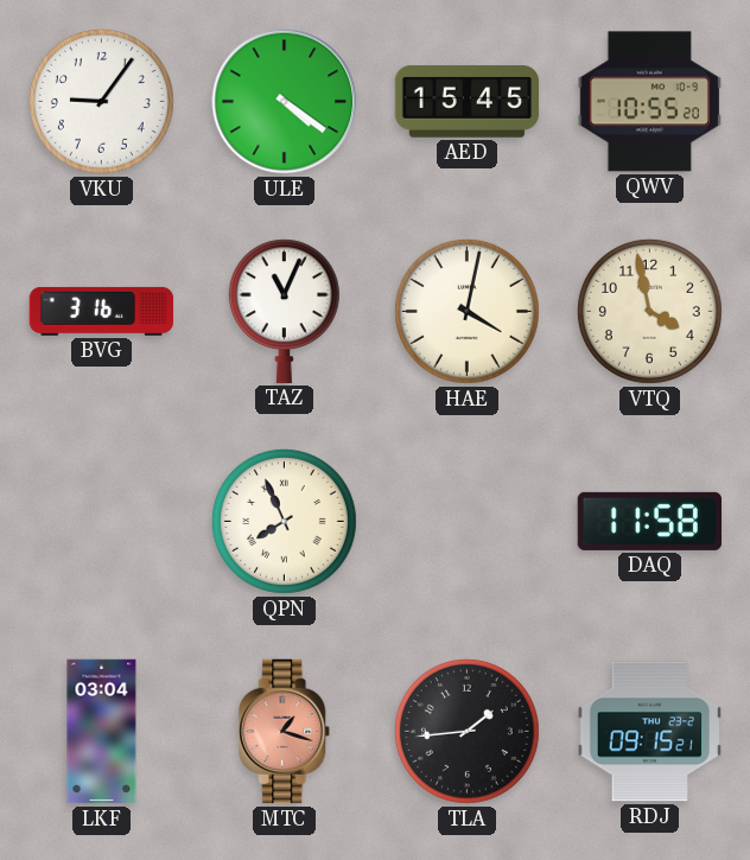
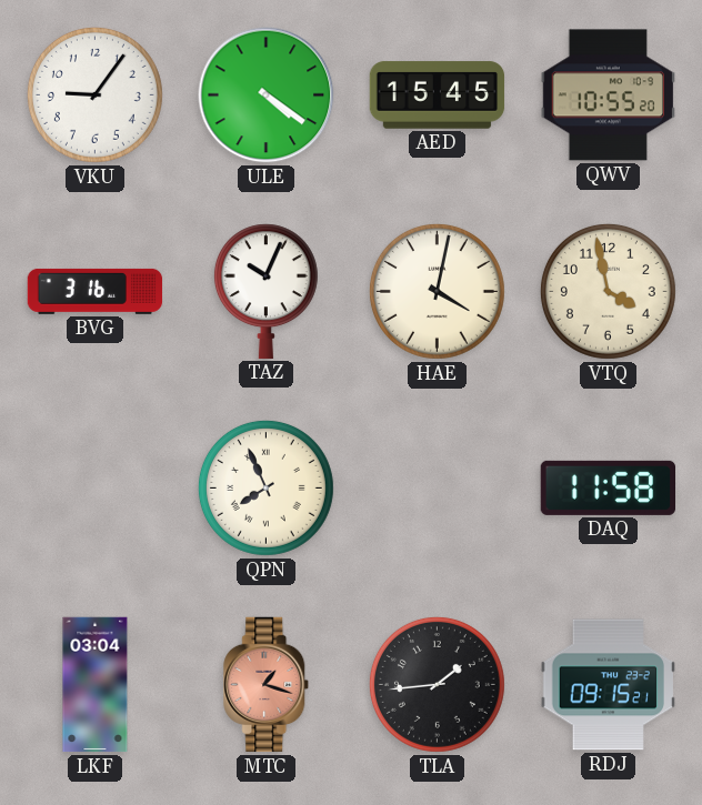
TAZ: 11:04 -> 10:04 (265, 291)
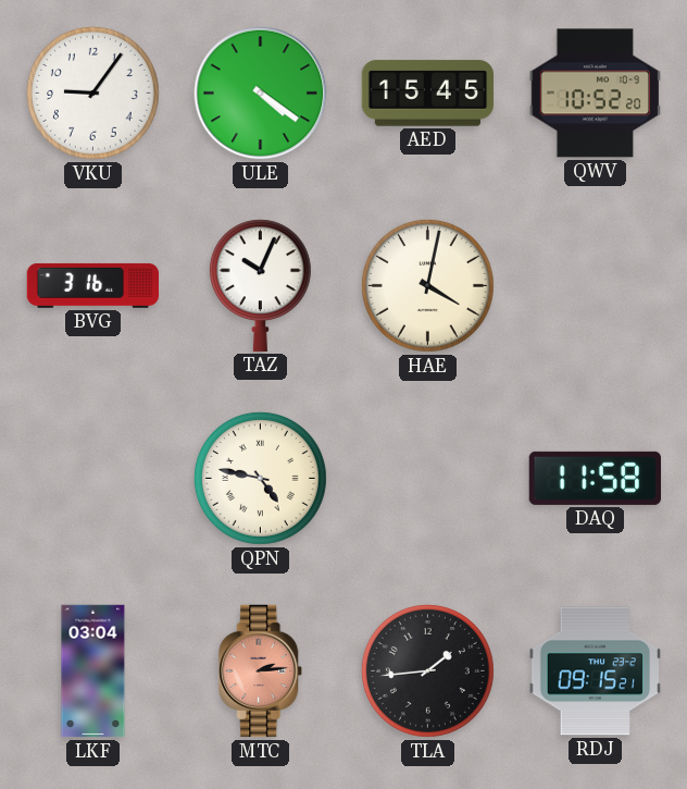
QWV: 10:55 -> 10:52 (595, 94)
VTQ: 3:58 -> none (608, 291)
QPN: 7:56 -> 4:47 (260, 478)
MTC: 1:18 -> 2:14 (261, 671)
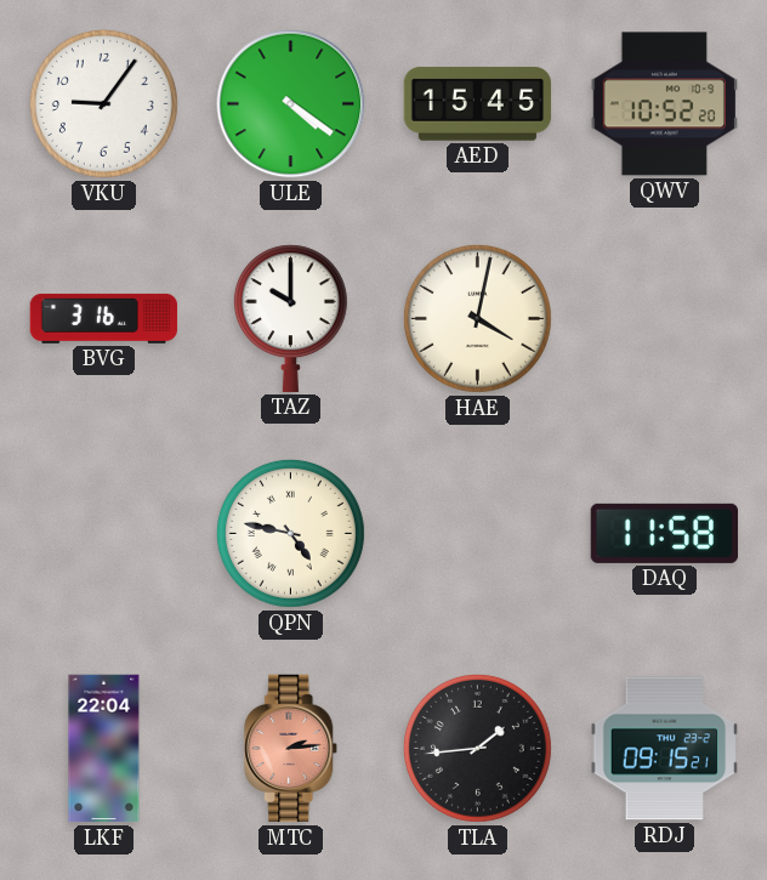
TAZ: 10:04 -> 10:00 (290, 318)
LKF: 03:04 -> 22:04 (104, 749)
